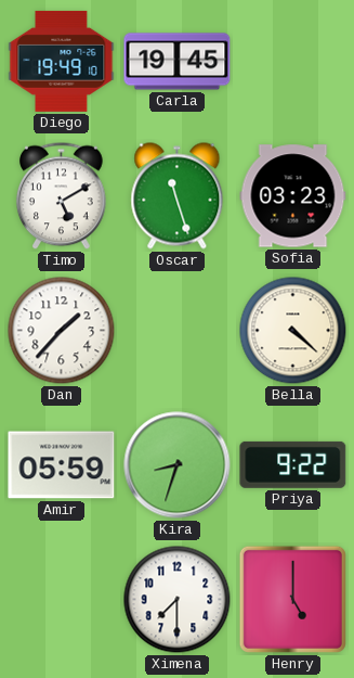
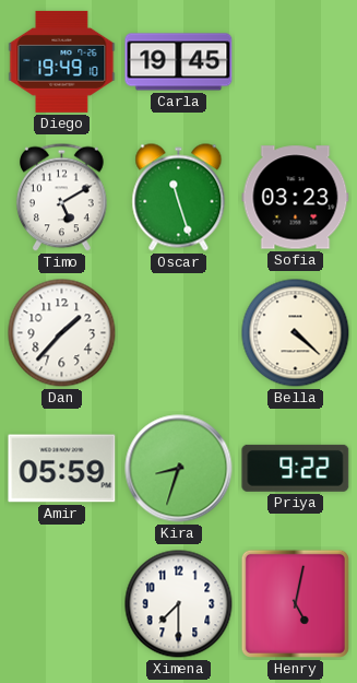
Henry: 5:00 -> 5:02 (295, 603)
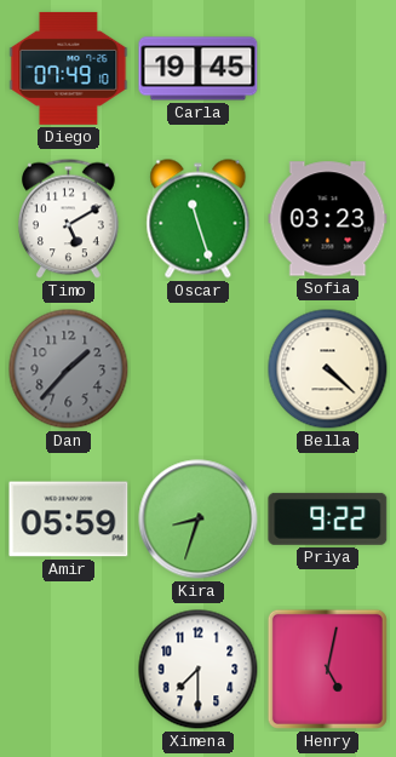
Diego: 19:49 -> 07:49 (69, 68)
Dan dial: white -> grey (69, 369)
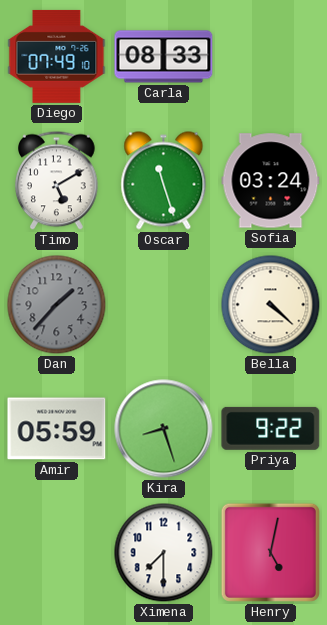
Carla: 19:45 -> 08:33 (164, 57)
Sofia: 03:23 -> 03:24 (271, 181)
Kira: 8:33 -> 8:27 (164, 429)
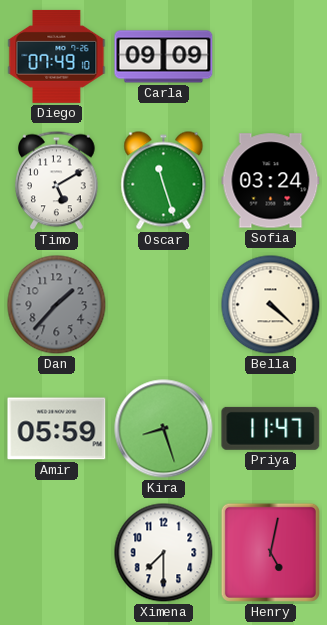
Carla: 08:33 -> 09:09 (164, 57)
Priya: 9:22 -> 11:47 (271, 428)
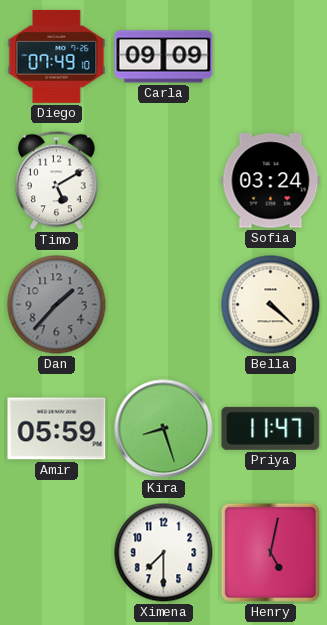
Oscar: 11:27 -> none (164, 181)
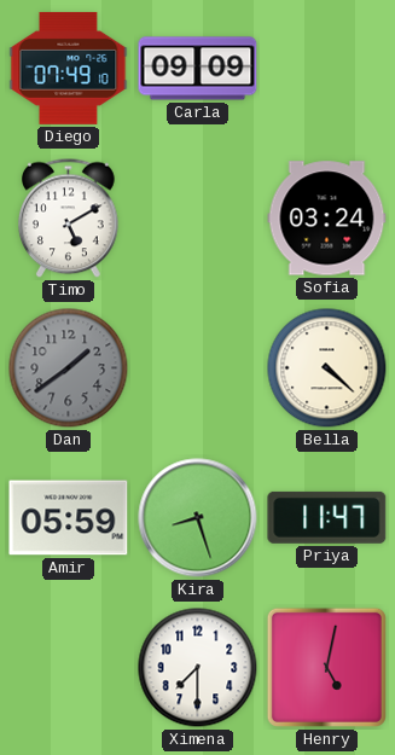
Dan: 1:37 -> 1:39 (69, 368)
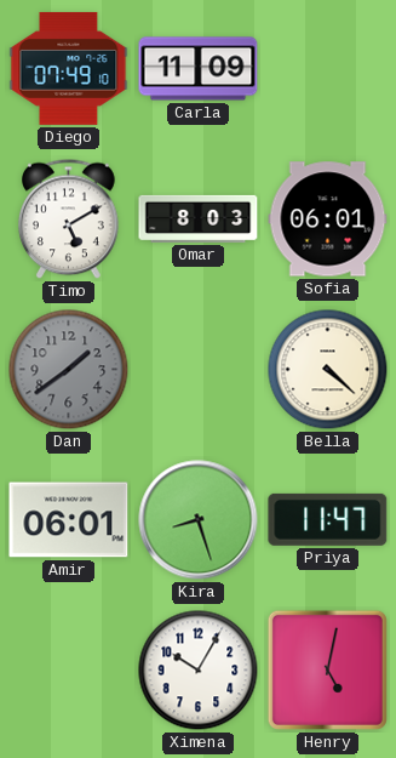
Carla: 09:09 -> 11:09 (199, 69)
Omar: none -> 8:03 (199, 218)
Sofia: 03:24 -> 06:01 (328, 220)
Amir: 05:59 -> 06:01 (69, 520)
Ximena: 7:30 -> 10:05 (199, 671)
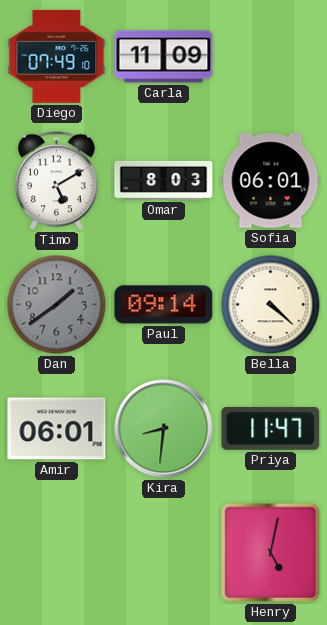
Paul: none -> 09:14 (164, 305)
Kira: 8:27 -> 8:31 (164, 429)
Ximena: 10:05 -> none (199, 671)
